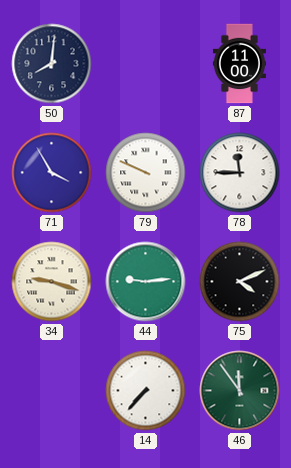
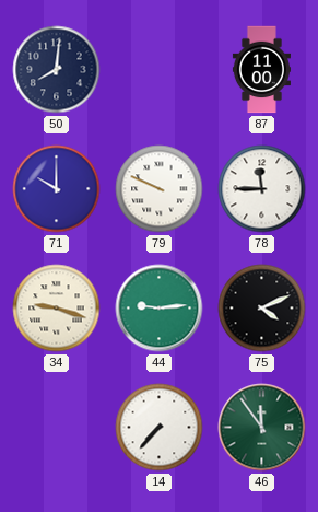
71: 3:55 -> 10:00 (57, 189)
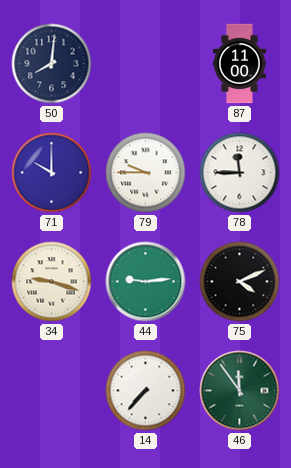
79: 9:49 -> 9:45 (146, 173)
